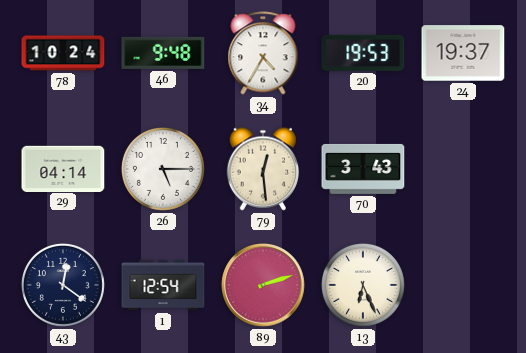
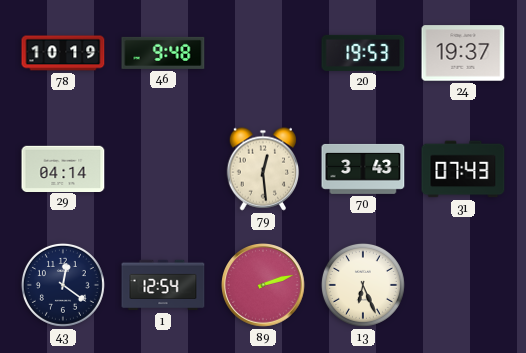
78: 10:24 -> 10:19 (63, 53)
34: 4:35 -> none (263, 53)
26: 5:15 -> none (163, 169)
31: none -> 07:43 (463, 169)
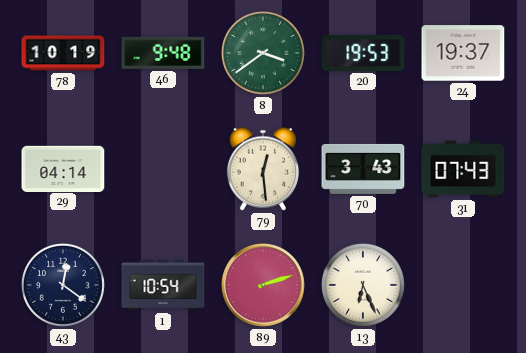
8: none -> 3:39 (263, 53)
1: 12:54 -> 10:54 (163, 285)
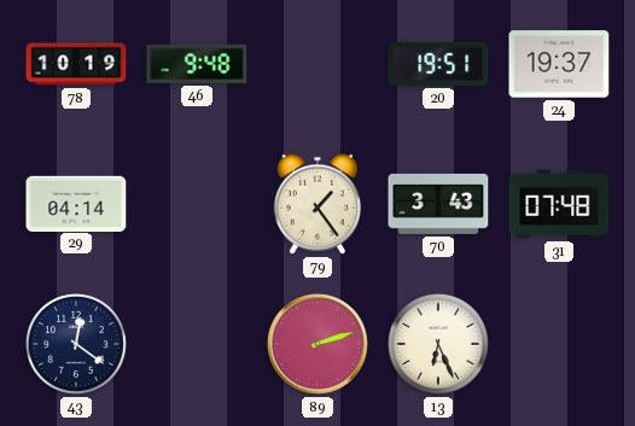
8: 3:39 -> none (263, 53)
20: 19:53 -> 19:51 (438, 64)
79: 12:29 -> 1:24 (317, 204)
31: 07:43 -> 07:48 (559, 204)
1: 10:54 -> none (163, 285)
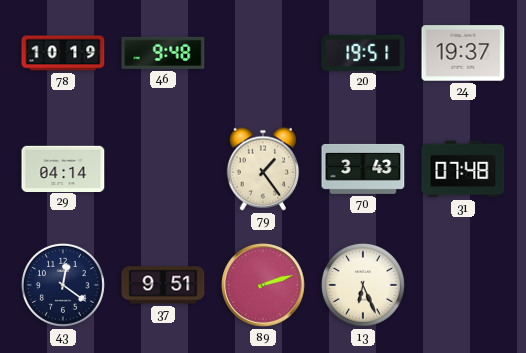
37: none -> 9:51 (163, 285)
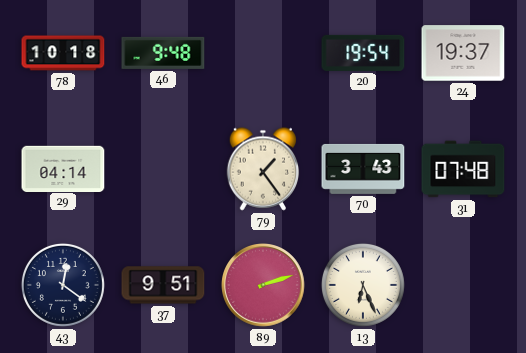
78: 10:19 -> 10:18 (63, 53)
20: 19:51 -> 19:54 (363, 53)
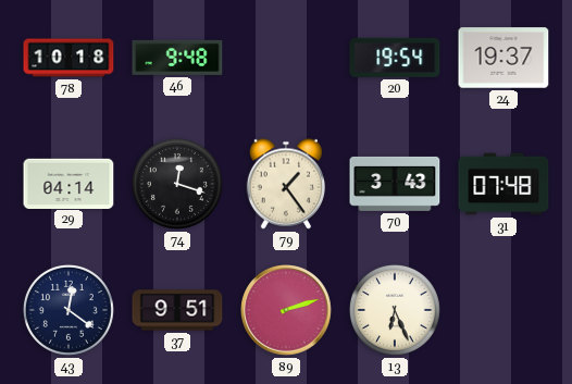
74: none -> 12:18 (177, 184)
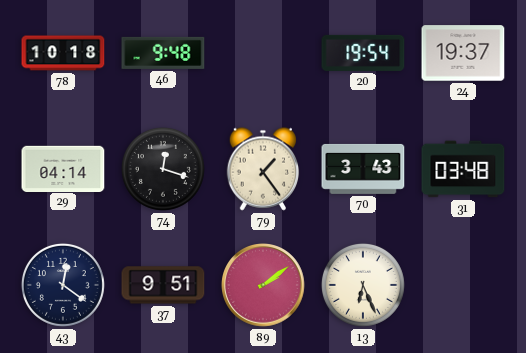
31: 07:48 -> 03:48 (463, 169)
89: 2:12 -> 2:09 (263, 285)
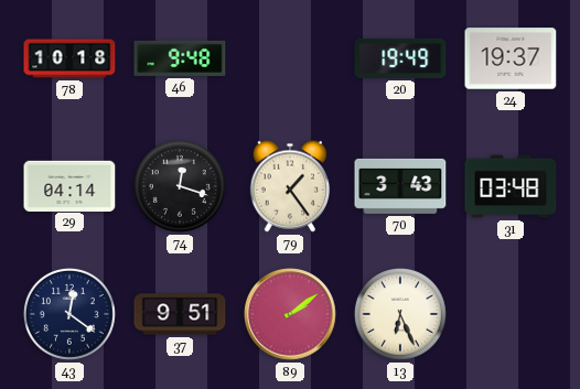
20: 19:54 -> 19:49 (400, 58)
